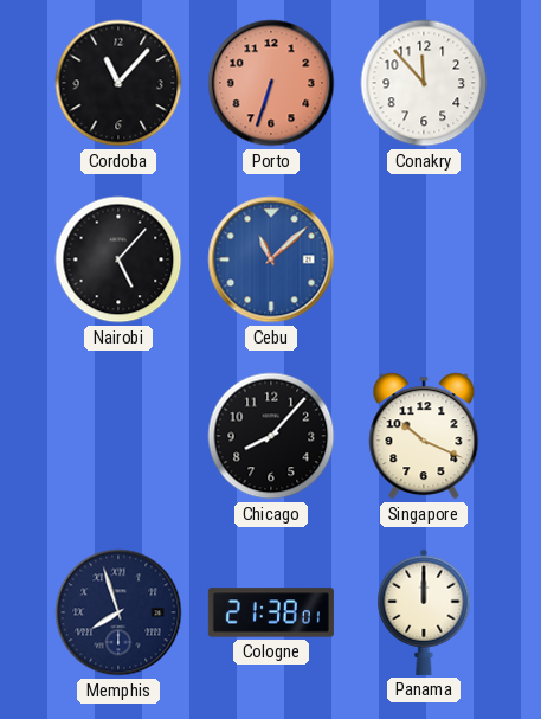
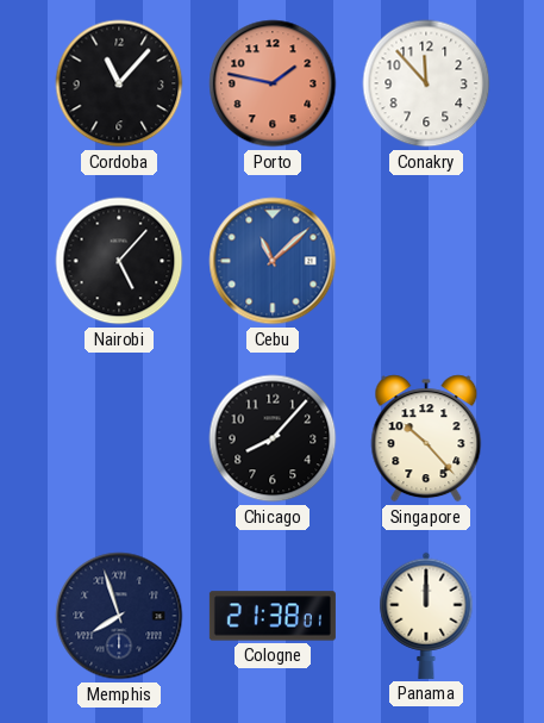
Porto: 6:33 -> 1:47 (273, 83)
Singapore: 10:19 -> 10:23 (426, 438)
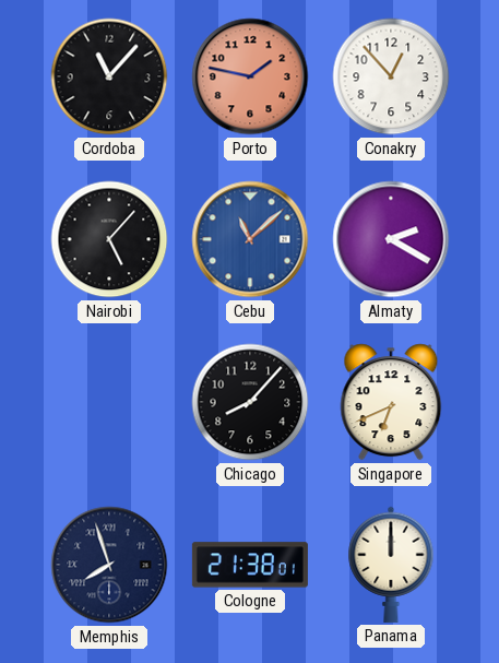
Conakry: 11:53 -> 12:53 (391, 76)
Almaty: none -> 2:20 (391, 239)
Singapore: 10:23 -> 6:41 (391, 402)
